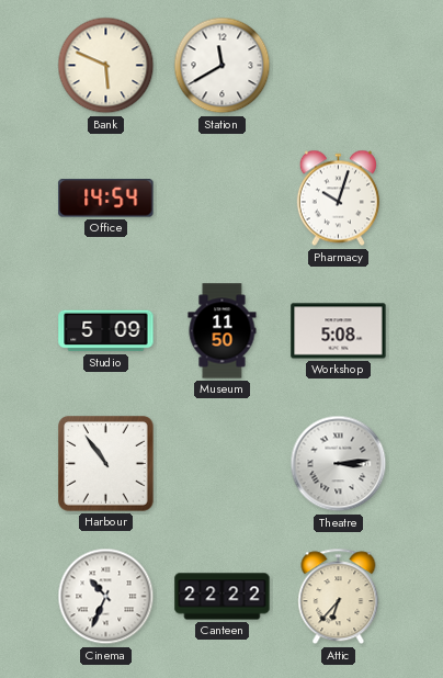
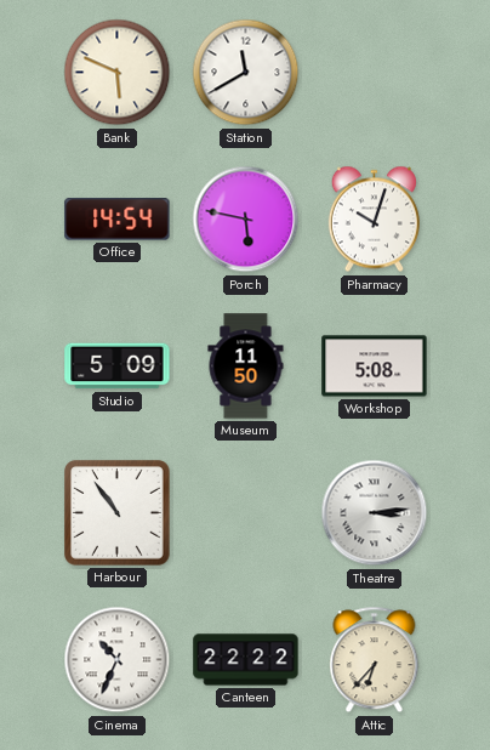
Porch: none -> 5:47 (246, 220)
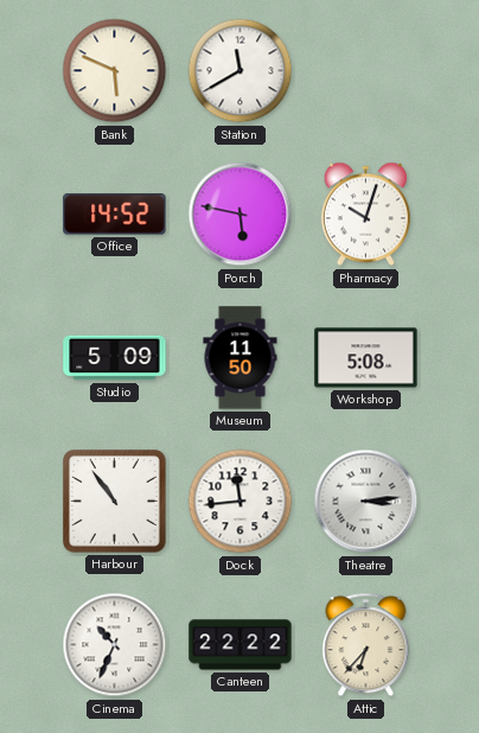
Office: 14:54 -> 14:52 (115, 215)
Dock: none -> 11:44 (241, 502)
